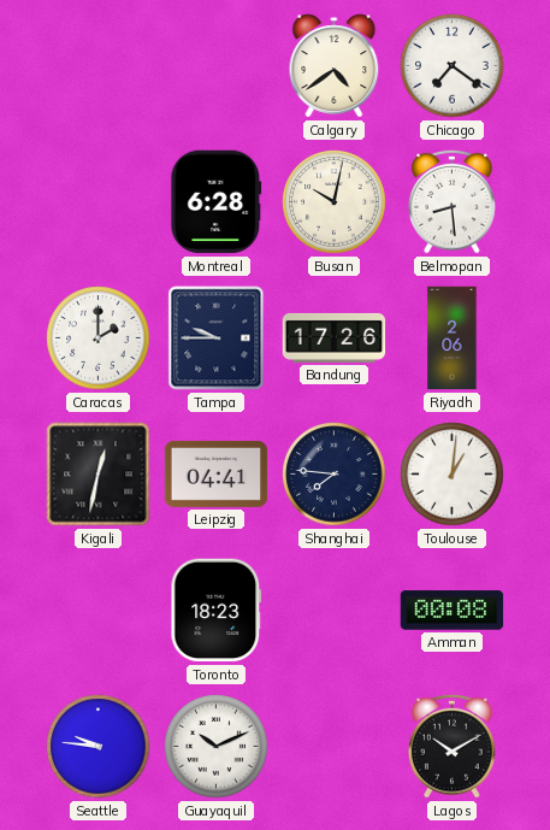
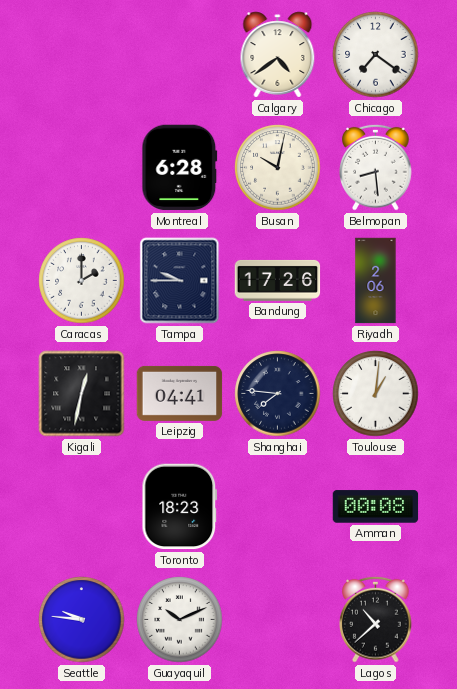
Lagos: 10:10 -> 10:38 (376, 619)
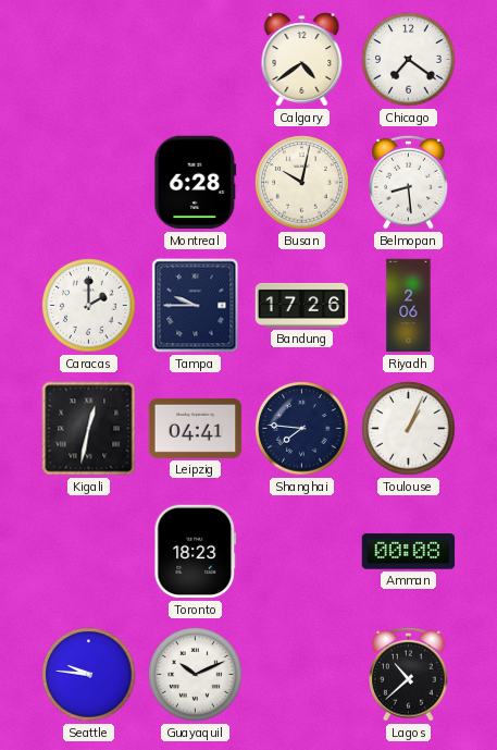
Toulouse: 1:01 -> 1:04 (409, 429)
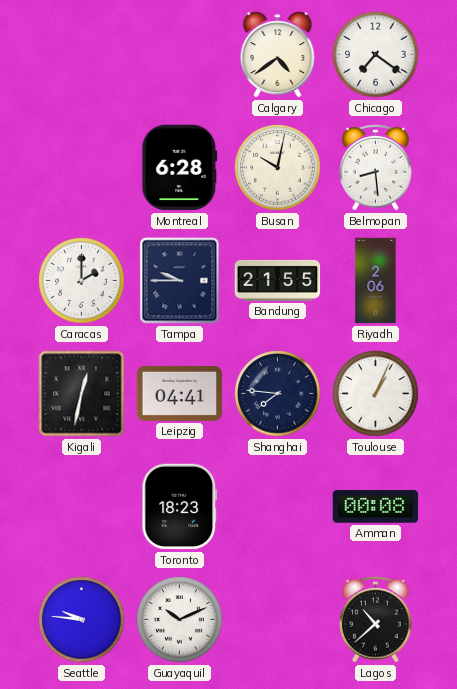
Bandung: 17:26 -> 21:55 (278, 280)
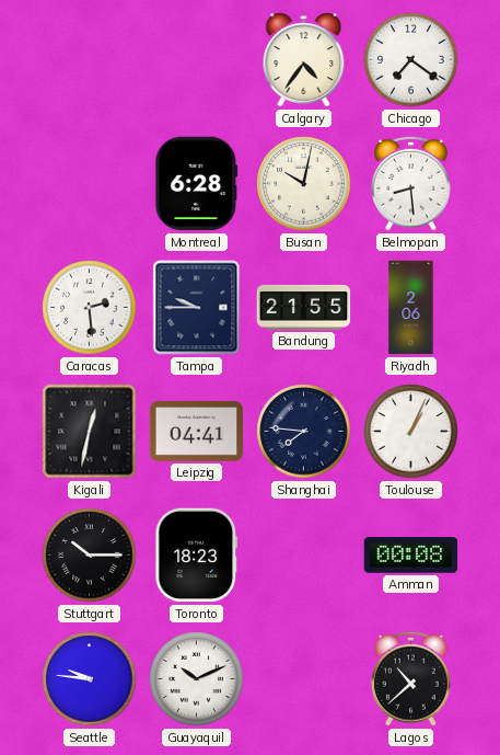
Calgary: 4:39 -> 4:36 (304, 60)
Caracas: 2:00 -> 2:29 (90, 308)
Stuttgart: none -> 10:15 (90, 556)
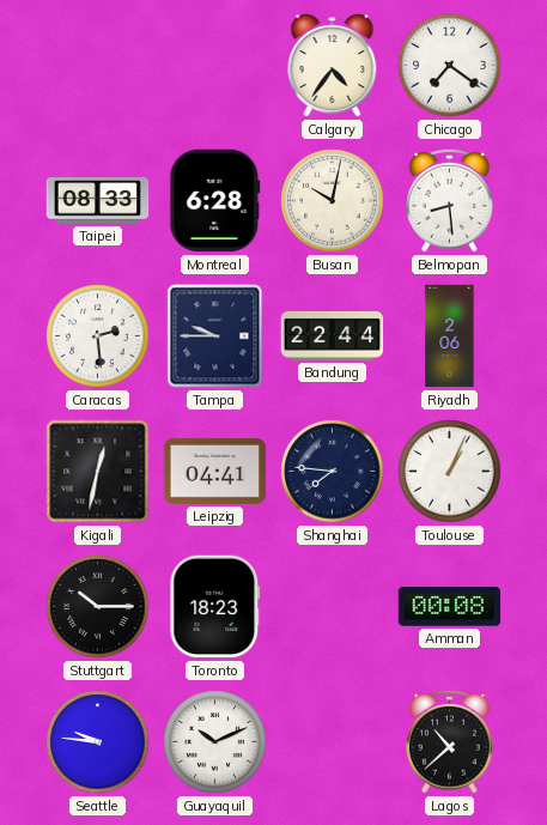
Taipei: none -> 08:33 (98, 201)
Bandung: 21:55 -> 22:44 (333, 335)
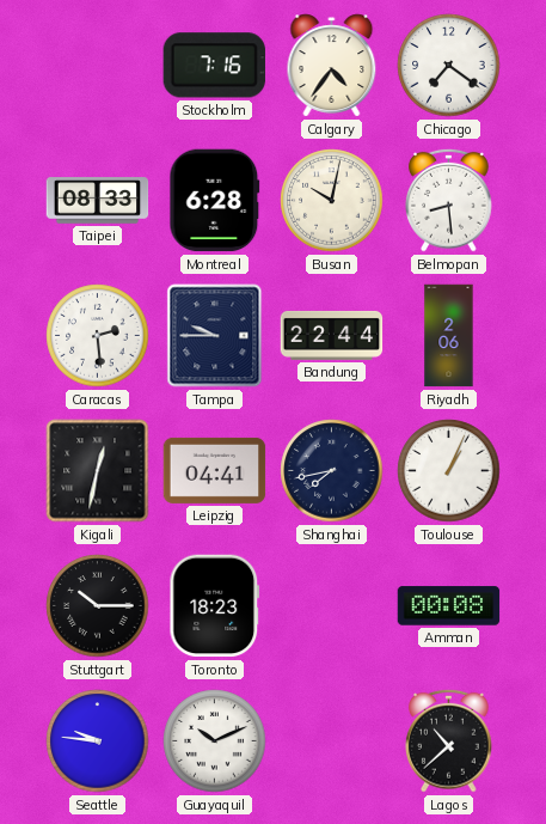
Stockholm: none -> 7:16 (214, 66)
Shanghai: 7:46 -> 7:43 (332, 471)
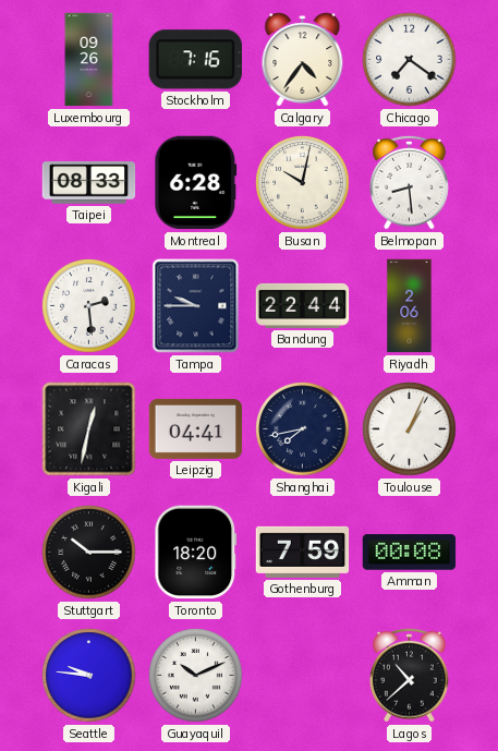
Luxembourg: none -> 09:26 (89, 60)
Toronto: 18:23 -> 18:20 (196, 553)
Gothenburg: none -> 7:59 (303, 552)
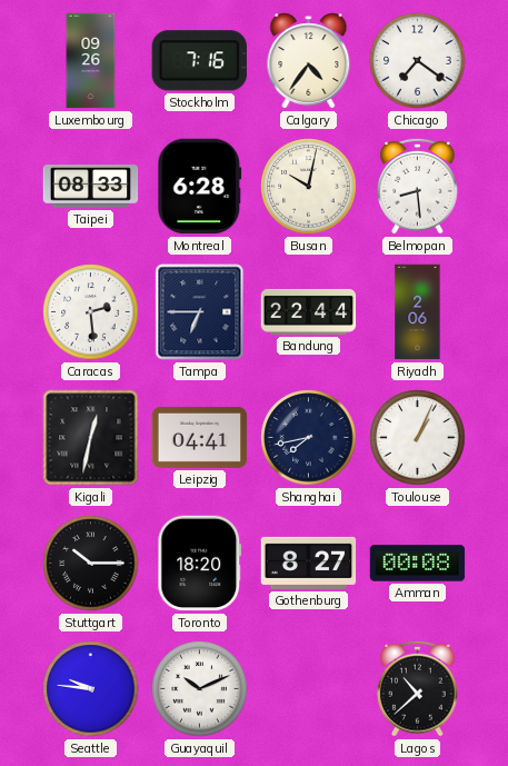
Tampa: 9:45 -> 6:45 (200, 312)
Gothenburg: 7:59 -> 8:27 (309, 563)
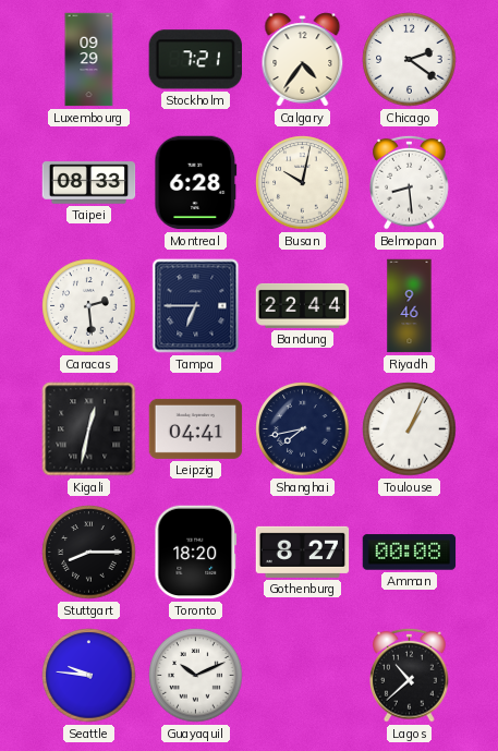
Luxembourg: 09:26 -> 09:29 (89, 60)
Stockholm: 7:16 -> 7:21 (195, 60)
Chicago: 7:21 -> 2:21 (410, 60)
Riyadh: 2:06 -> 9:46 (410, 306)
Stuttgart: 10:15 -> 8:15 (89, 553)
